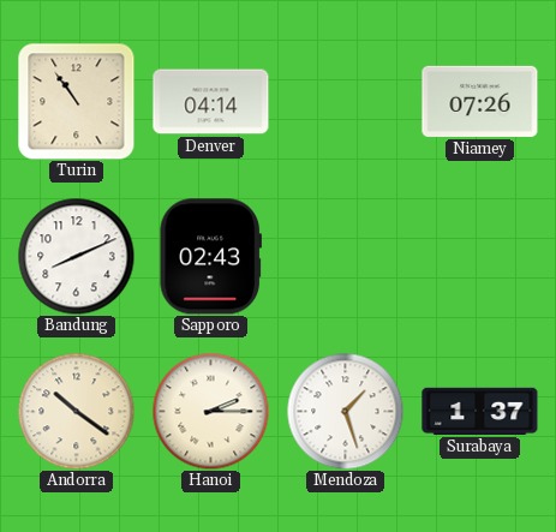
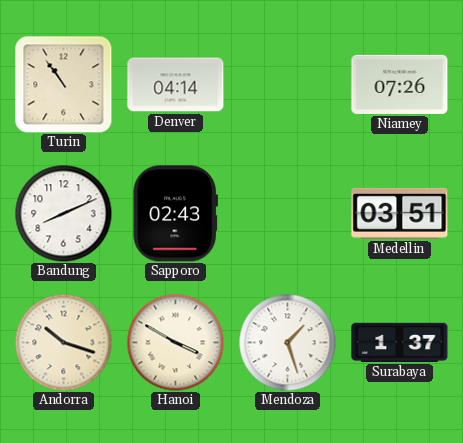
Medellin: none -> 03:51 (400, 213)
Andorra: 10:21 -> 10:18 (63, 342)
Hanoi: 2:15 -> 3:50 (175, 342)
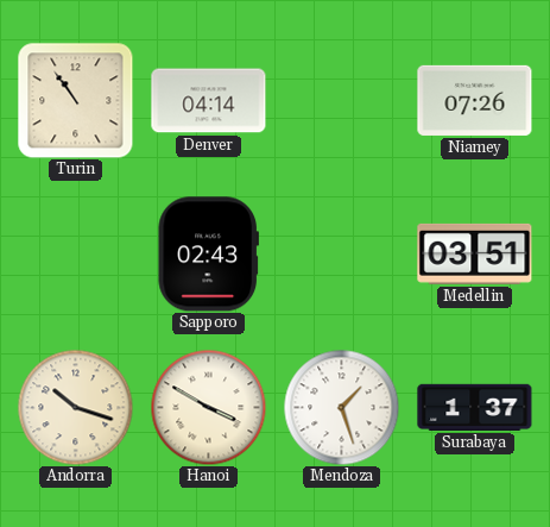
Bandung: 8:11 -> none (63, 213)
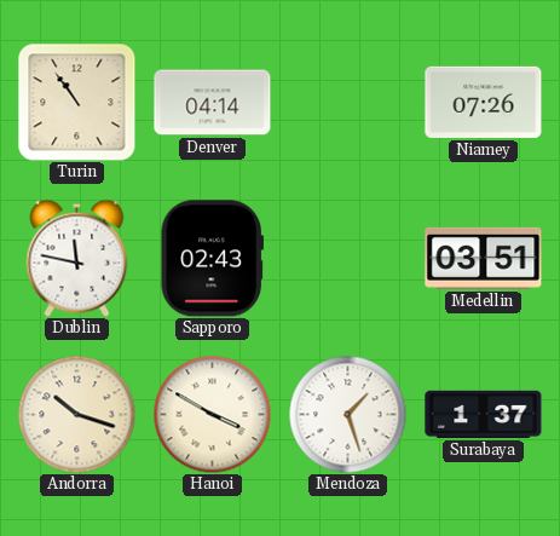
Dublin: none -> 11:47 (77, 258)
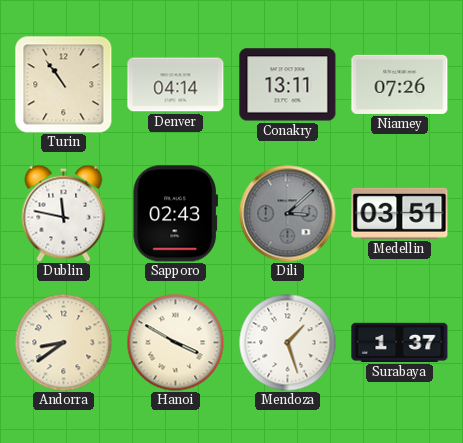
Conakry: none -> 13:11 (288, 85)
Dili: none -> 3:08 (288, 214)
Andorra: 10:18 -> 8:39 (63, 342)
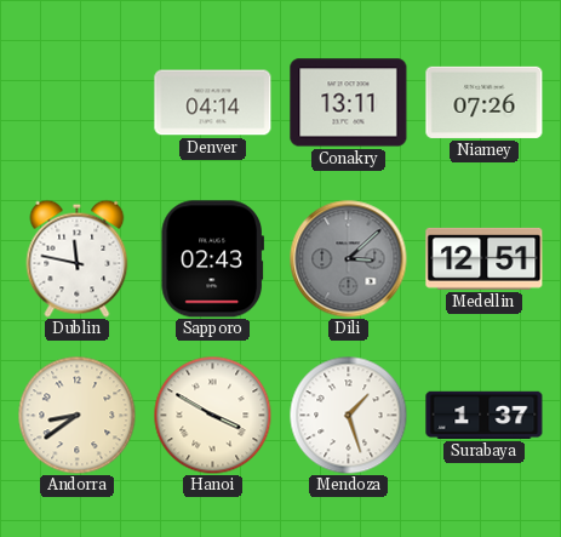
Turin: 10:54 -> none (64, 85)
Medellin: 03:51 -> 12:51 (485, 258)
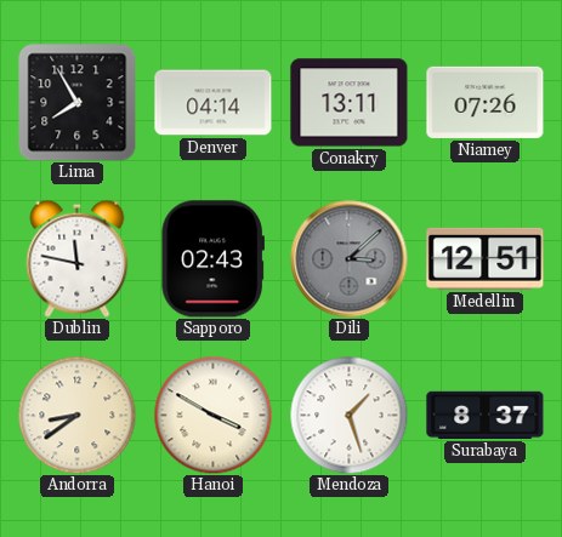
Lima: none -> 7:55 (78, 103)
Surabaya: 1:37 -> 8:37 (486, 415)
